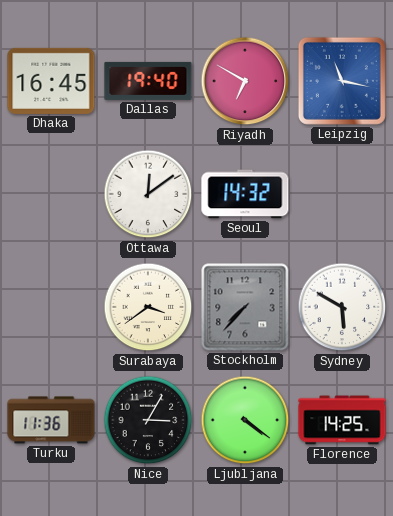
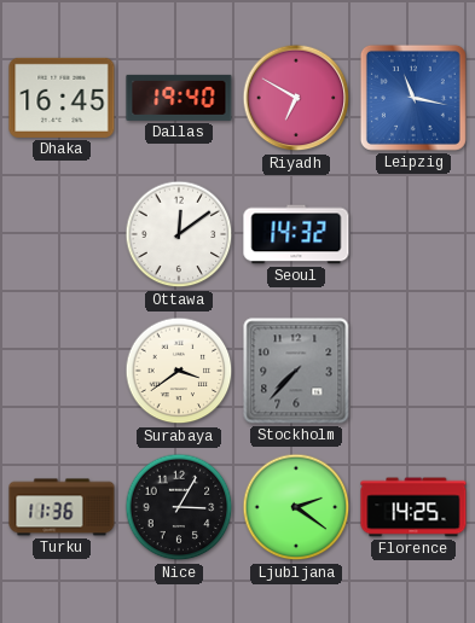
Sydney: 5:50 -> none (342, 307)
Ljubljana: 4:21 -> 2:21 (296, 507)
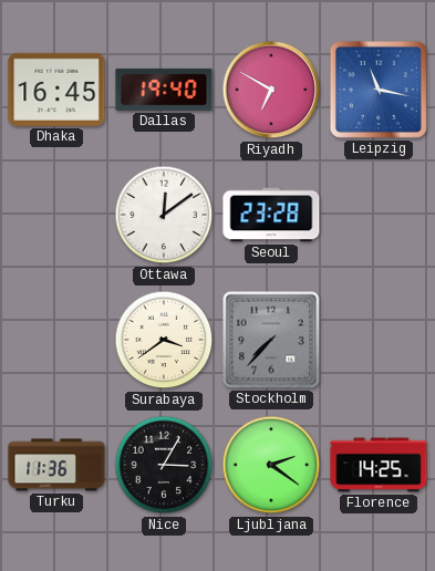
Seoul: 14:32 -> 23:28 (271, 215)
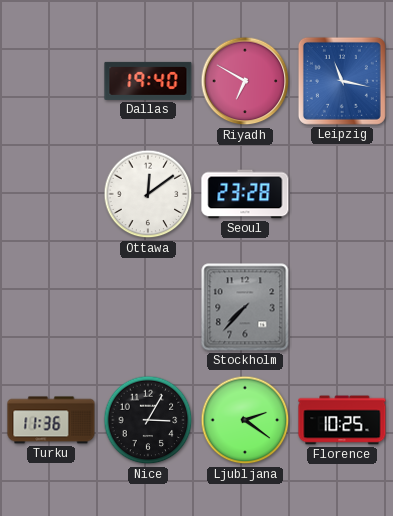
Dhaka: 16:45 -> none (56, 90)
Surabaya: 3:39 -> none (164, 340)
Florence: 14:25 -> 10:25 (342, 420)
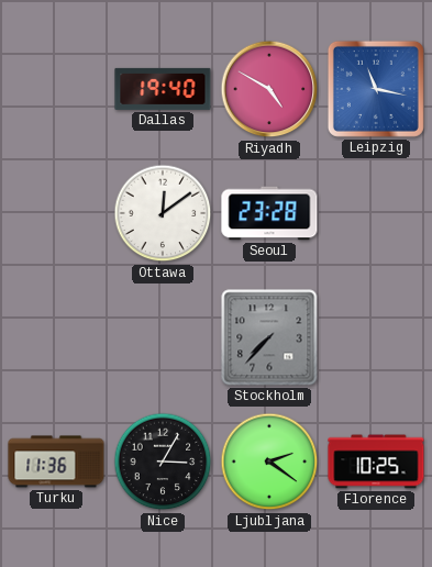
Riyadh: 6:50 -> 4:50 (269, 89)
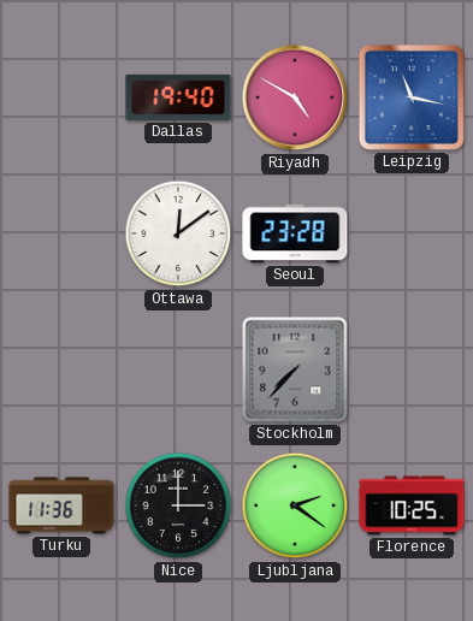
Nice: 3:05 -> 3:00 (178, 505)
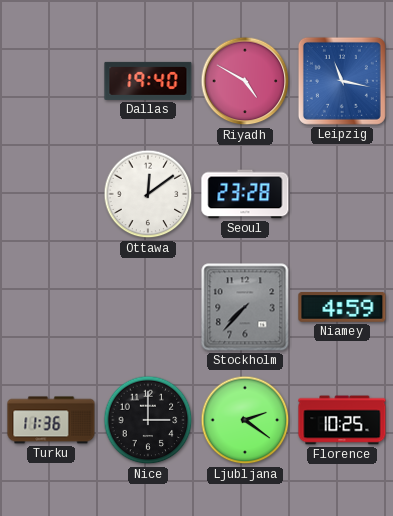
Niamey: none -> 4:59 (342, 308)
